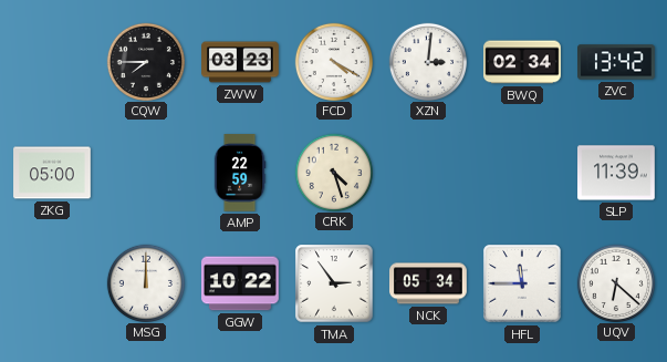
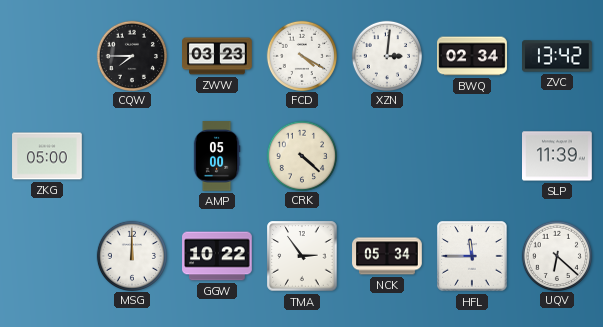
AMP: 22:59 -> 05:00 (217, 156)
CRK: 4:27 -> 4:22 (301, 155)
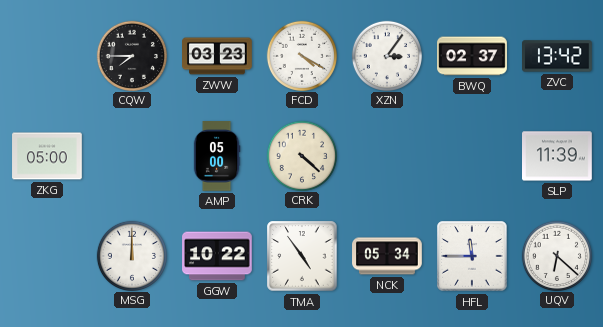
XZN: 3:01 -> 3:06 (386, 55)
BWQ: 02:34 -> 02:37 (472, 56)
TMA: 2:54 -> 4:54 (302, 256)
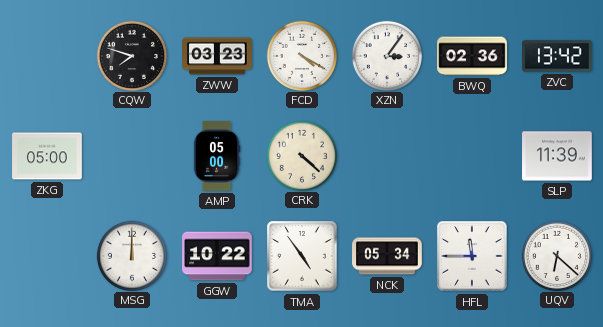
CQW: 7:45 -> 7:48 (131, 55)
BWQ: 02:37 -> 02:36 (472, 56)
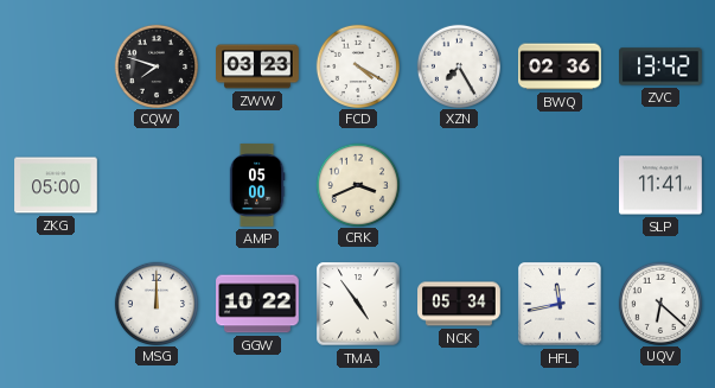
XZN: 3:06 -> 7:25 (458, 65)
CRK: 4:22 -> 3:41 (357, 184)
SLP: 11:39 -> 11:41 (660, 185)
HFL: 11:45 -> 11:43 (560, 304)
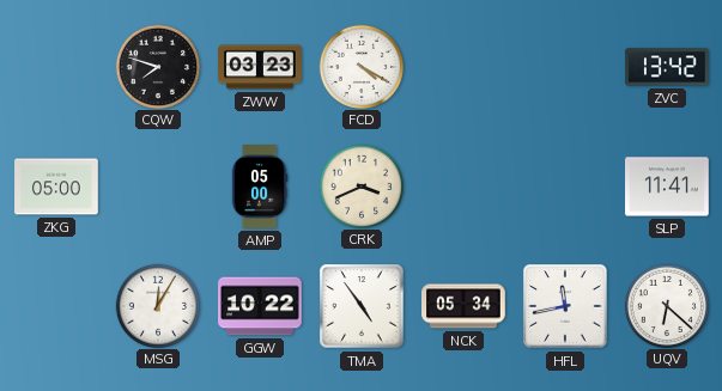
XZN: 7:25 -> none (458, 65)
BWQ: 02:36 -> none (560, 66)
MSG: 12:00 -> 12:05 (157, 305)
